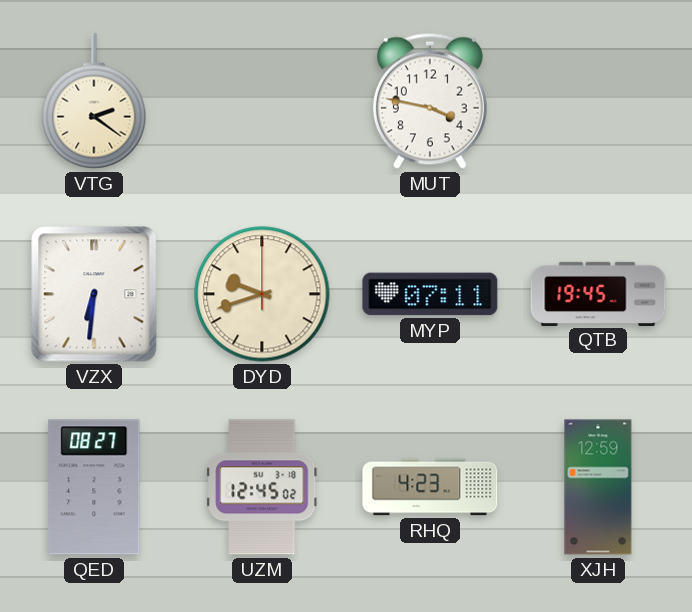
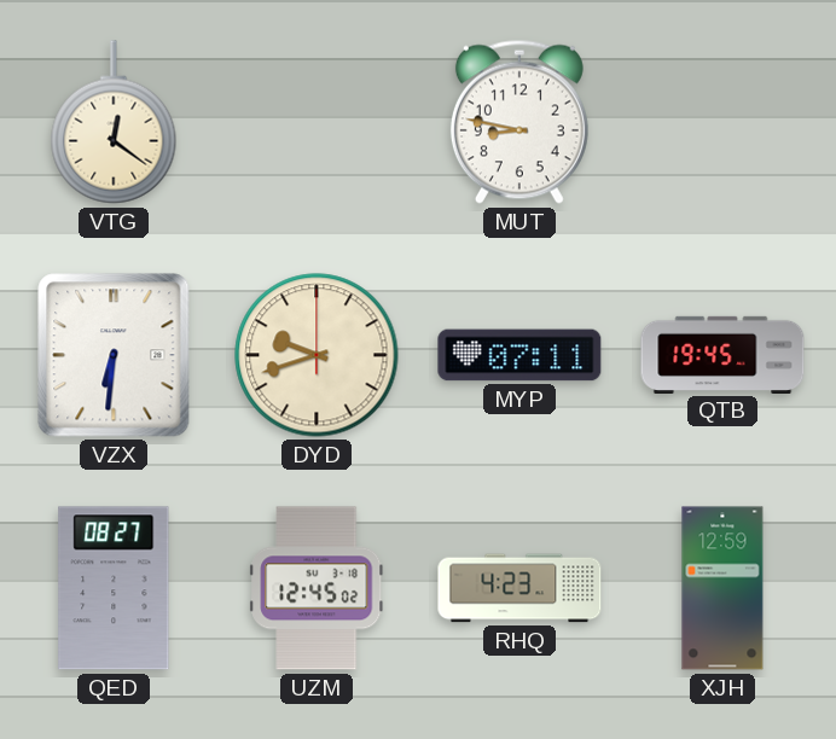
VTG: 2:21 -> 12:21 (114, 122)
MUT: 3:47 -> 8:47 (519, 122)
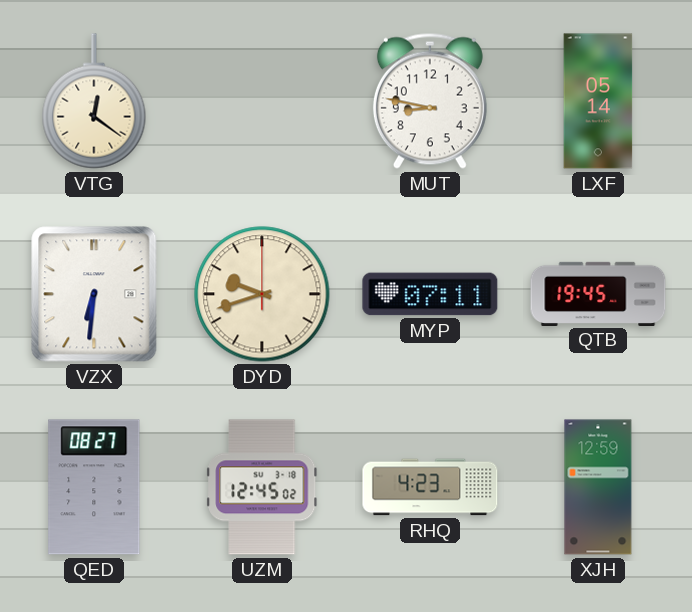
LXF: none -> 05:14 (598, 101)
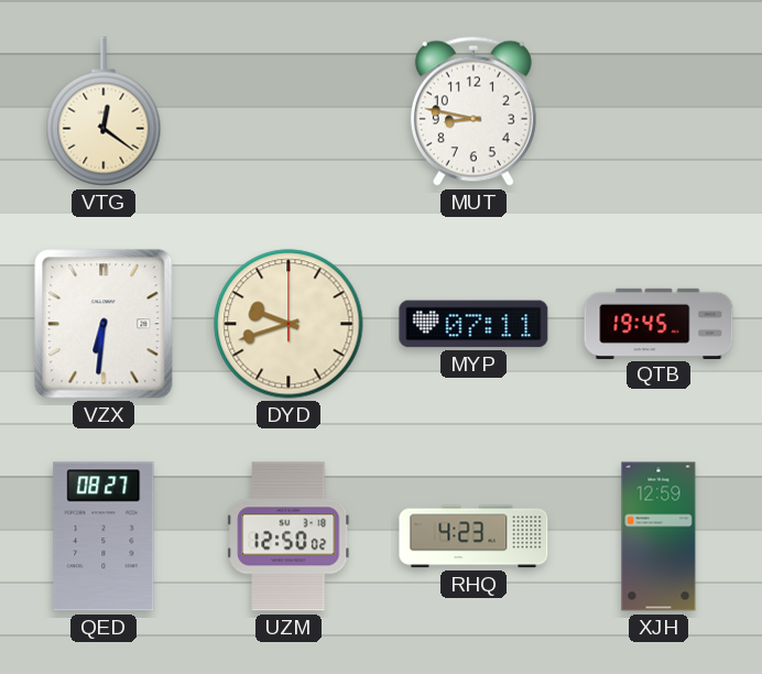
LXF: 05:14 -> none (598, 101)
UZM: 12:45 -> 12:50 (289, 536)
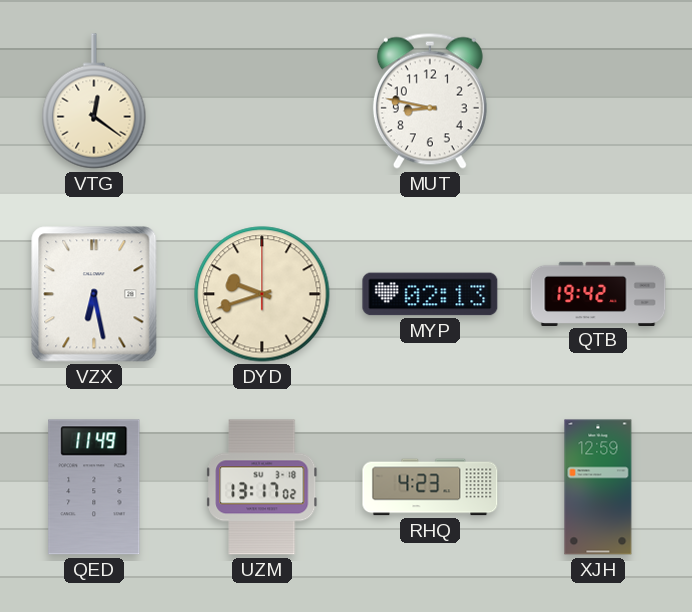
VZX: 6:31 -> 6:28 (94, 294)
MYP: 07:11 -> 02:13 (430, 294)
QTB: 19:45 -> 19:42 (598, 293)
QED: 08:27 -> 11:49 (94, 487)
UZM: 12:50 -> 13:17 (262, 487)
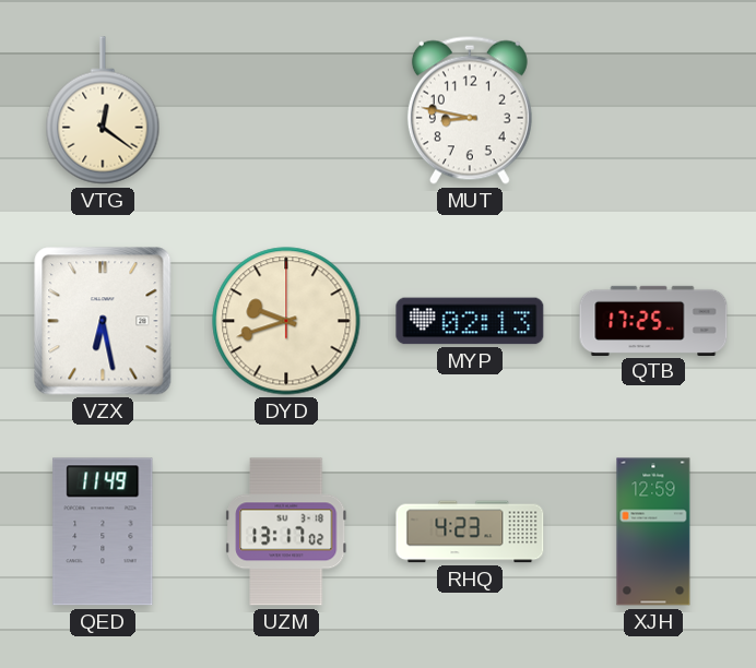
QTB: 19:42 -> 17:25 (653, 320)
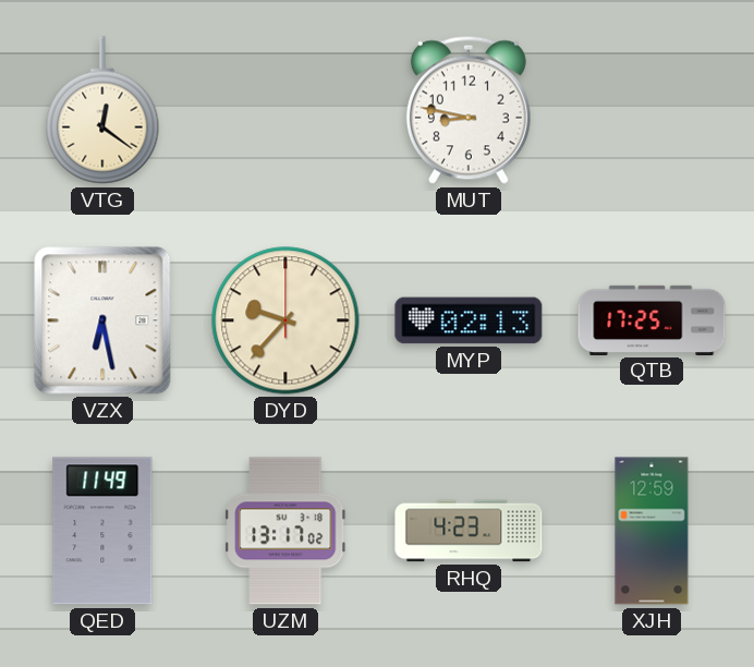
DYD: 9:42 -> 9:37 (285, 320)
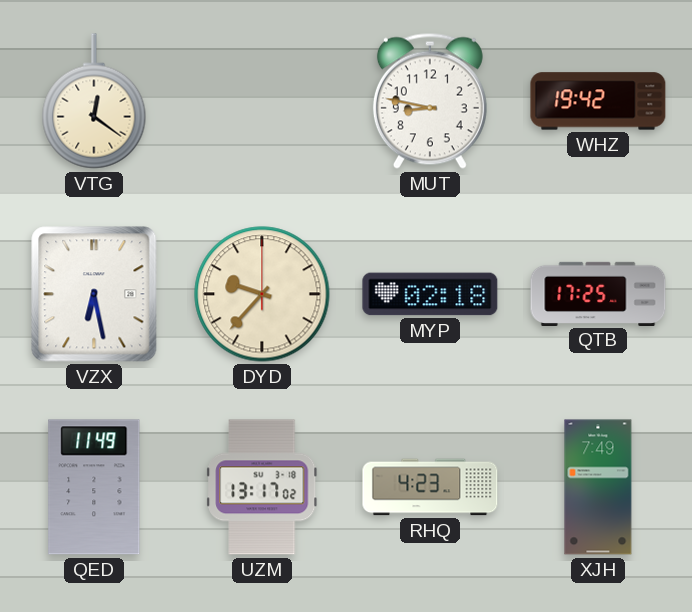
WHZ: none -> 19:42 (598, 101)
MYP: 02:13 -> 02:18 (430, 294)
XJH: 12:59 -> 7:49 (598, 487)
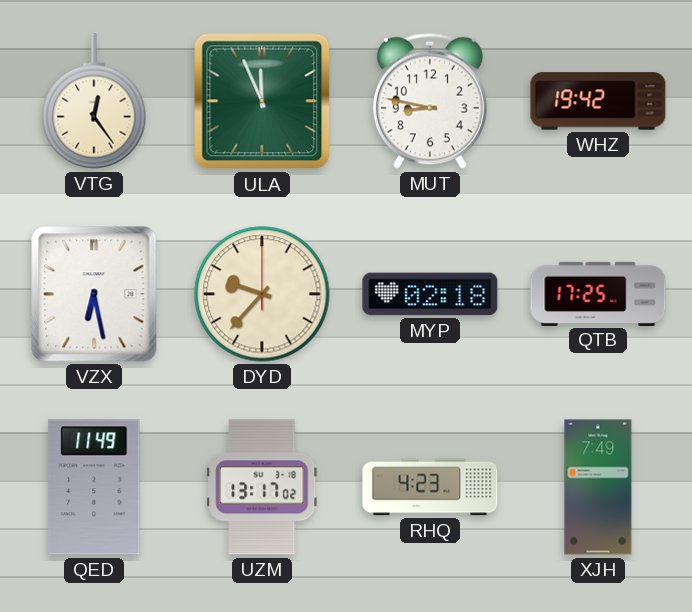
VTG: 12:21 -> 12:24 (94, 101)
ULA: none -> 11:56 (262, 101)
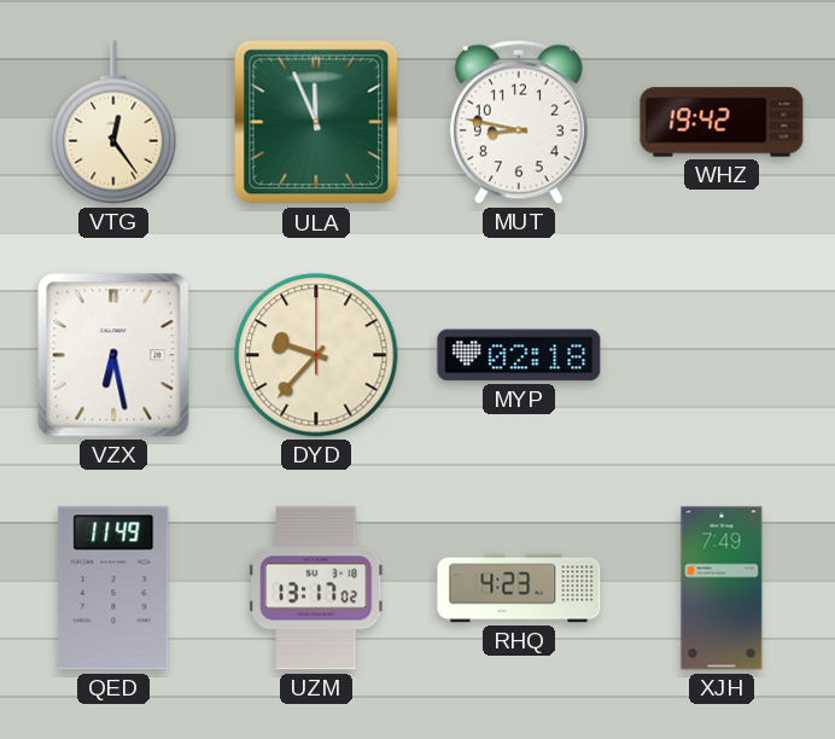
QTB: 17:25 -> none (598, 293)
